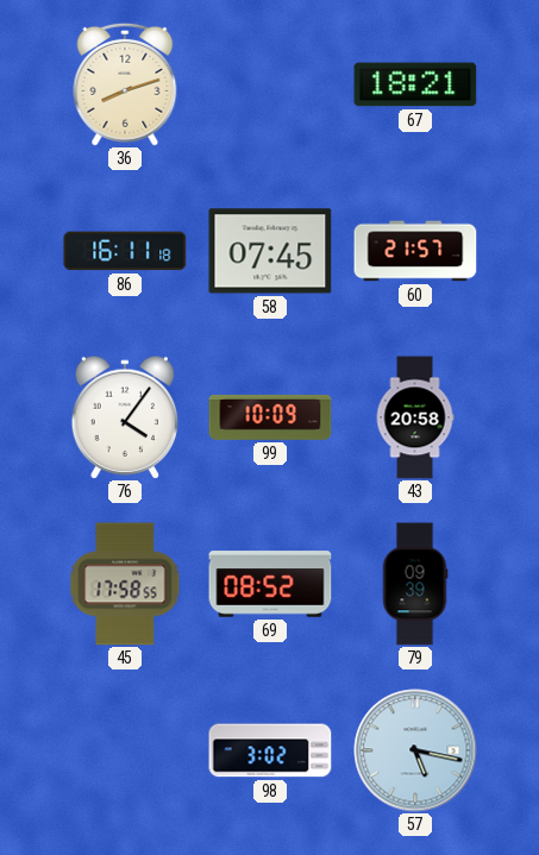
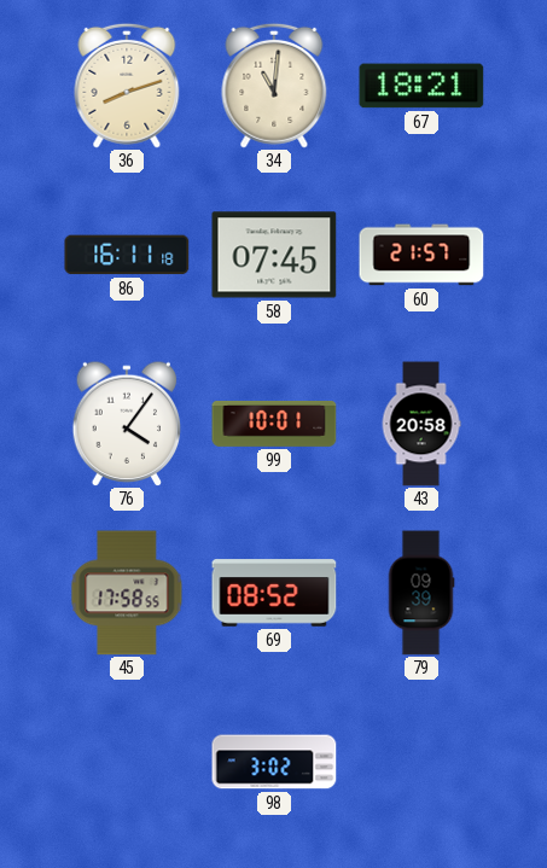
34: none -> 11:01 (274, 86)
99: 10:09 -> 10:01 (274, 424)
57: 5:17 -> none (415, 750)
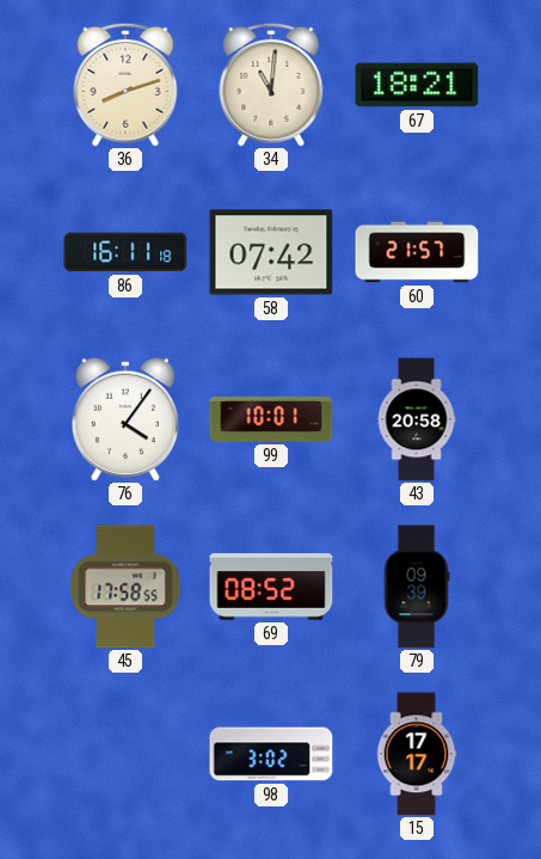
58: 07:45 -> 07:42 (271, 252)
15: none -> 17:17 (417, 754)
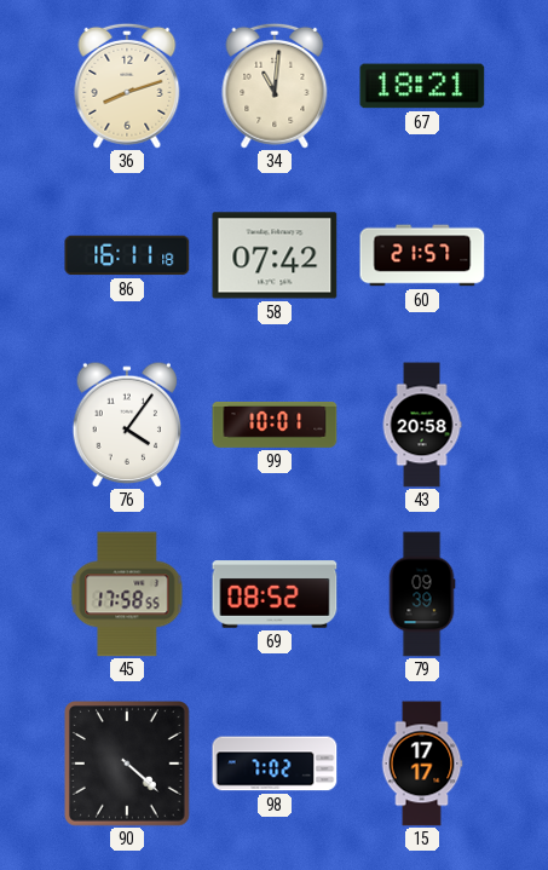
90: none -> 4:22 (128, 765)
98: 3:02 -> 7:02 (275, 764)
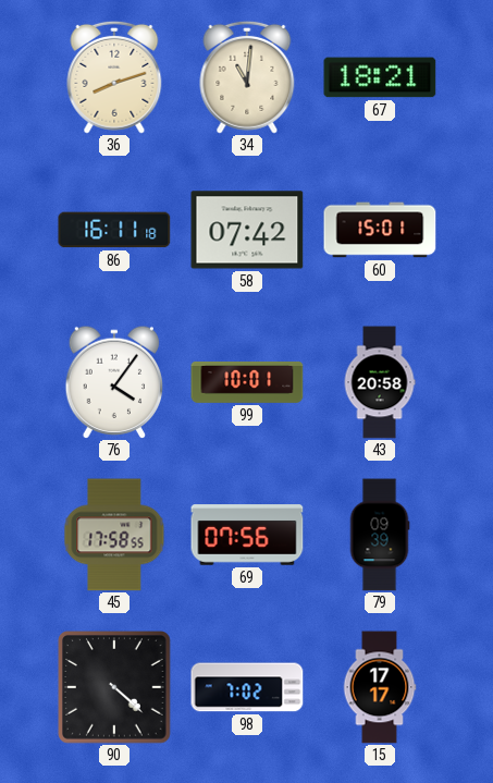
60: 21:57 -> 15:01 (380, 230)
69: 08:52 -> 07:56 (247, 535)
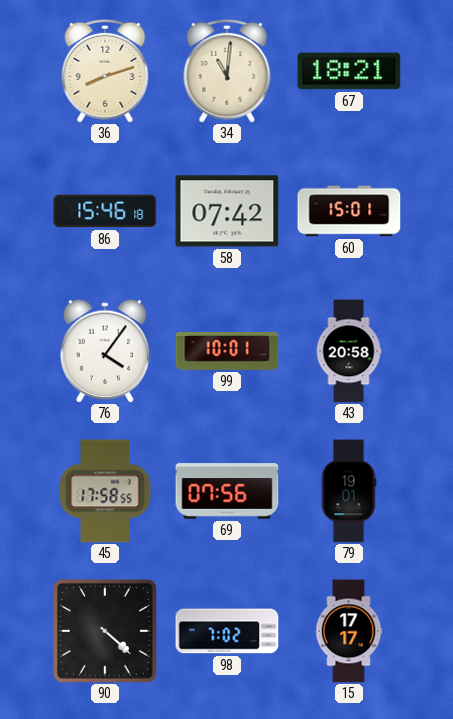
86: 16:11 -> 15:46 (105, 211)
79: 09:39 -> 19:01 (349, 491)
